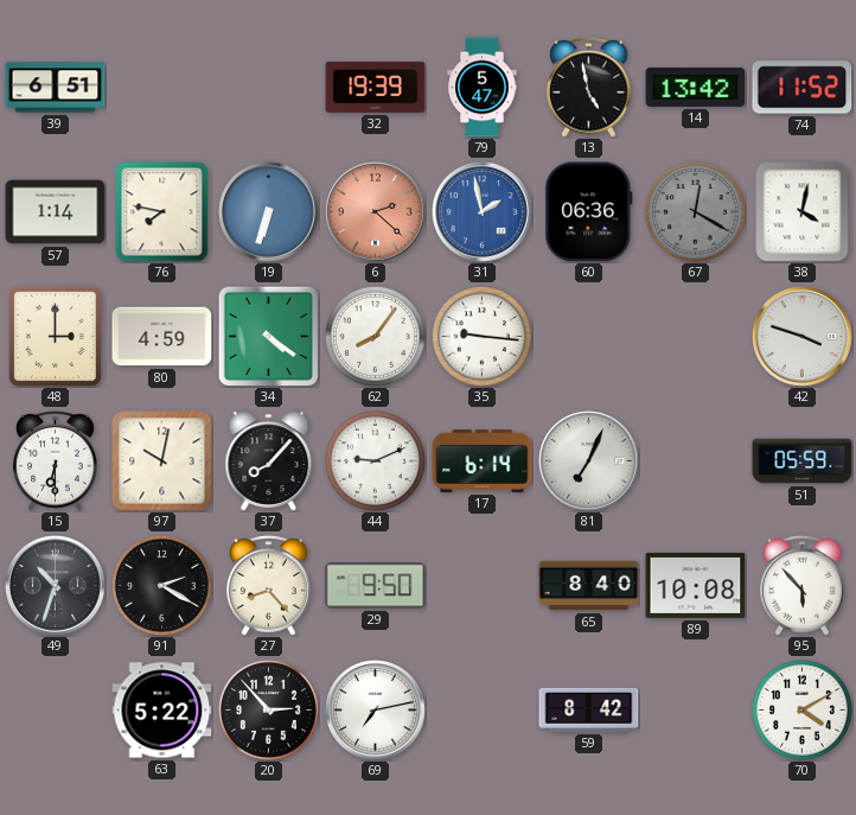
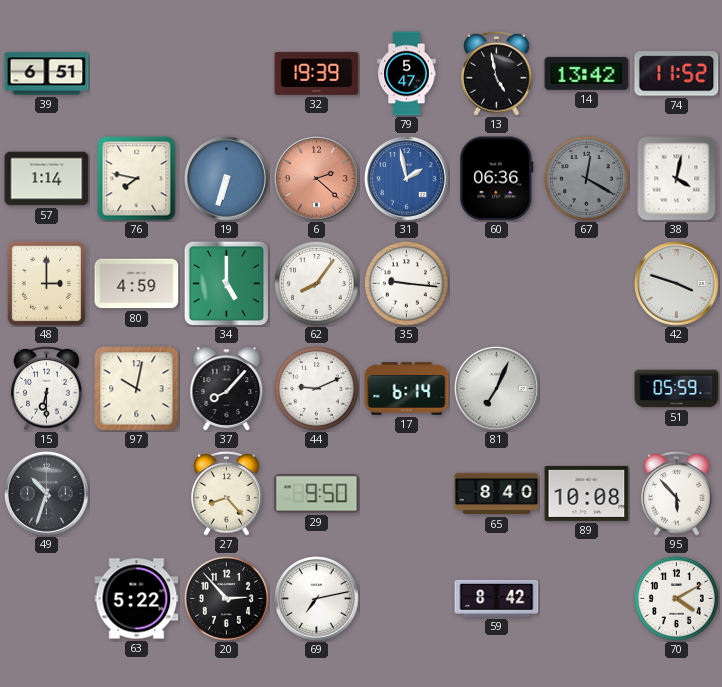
34: 4:21 -> 5:00 (226, 283)
91: 2:20 -> none (161, 585)
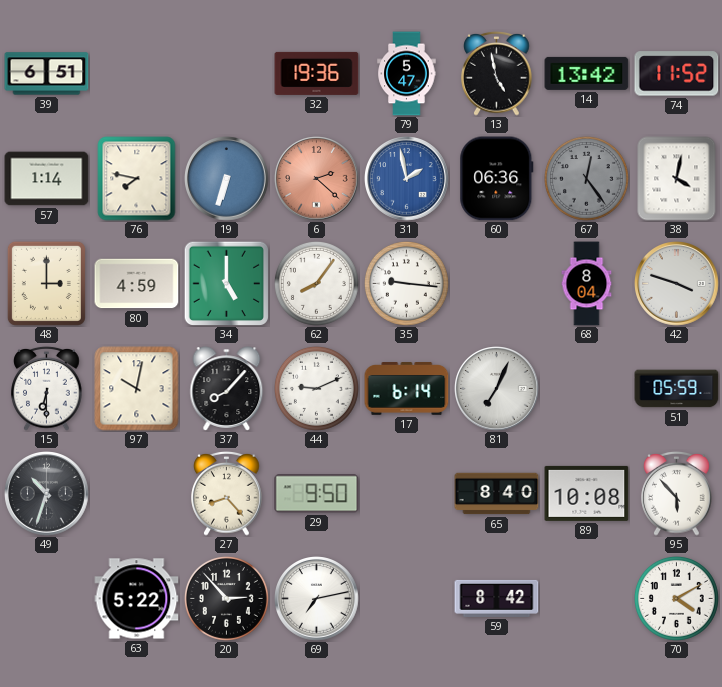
32: 19:39 -> 19:36 (317, 73)
67: 12:20 -> 12:24 (586, 178)
68: none -> 8:04 (587, 284)
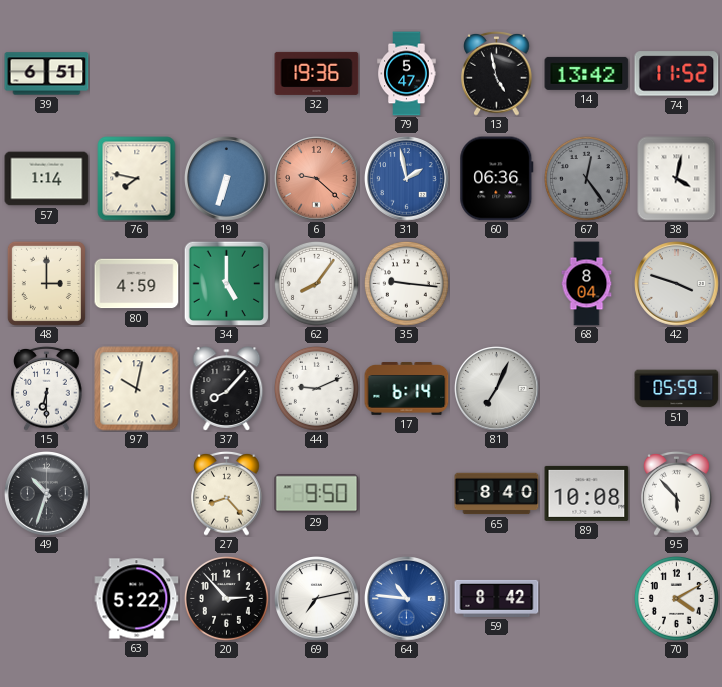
6: 2:22 -> 9:22 (317, 179)
64: none -> 10:46 (407, 599)
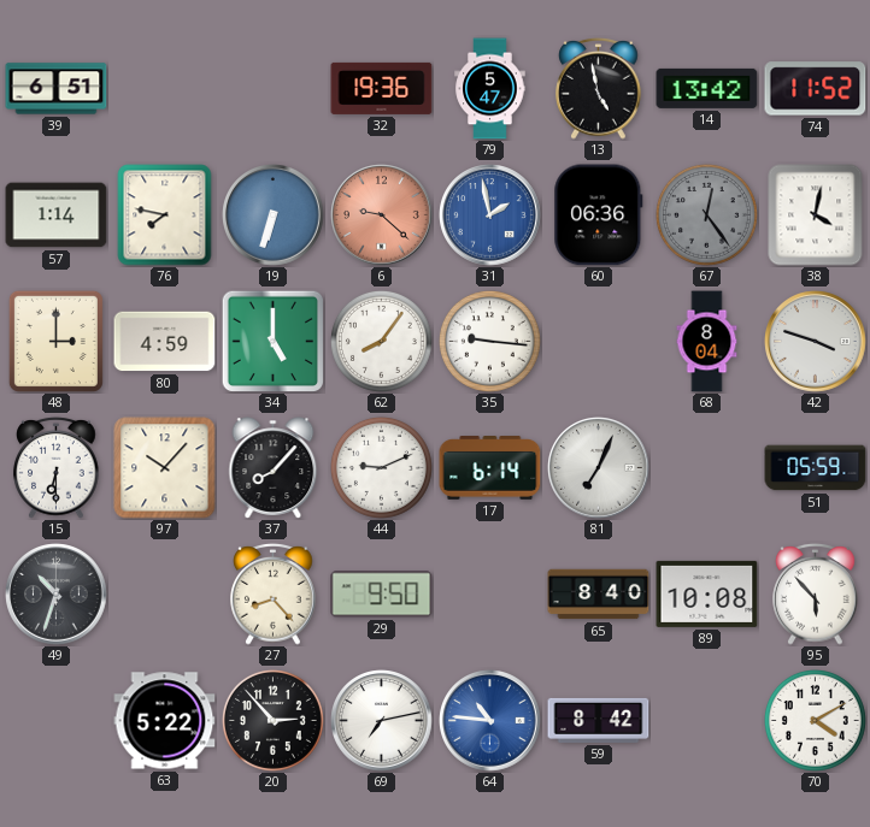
97: 10:02 -> 10:07 (165, 468)
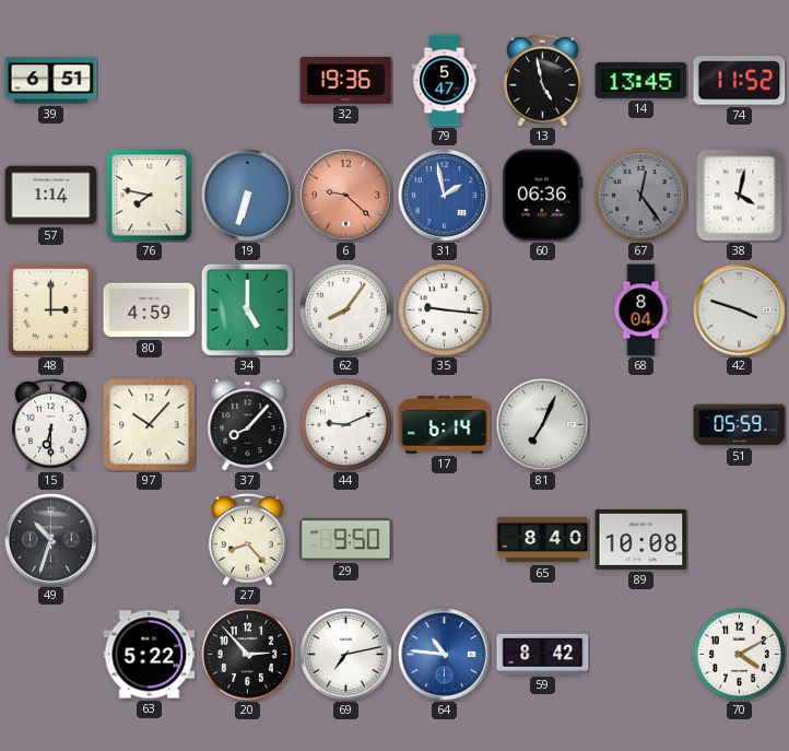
14: 13:42 -> 13:45 (641, 80)
95: 5:53 -> none (816, 593)
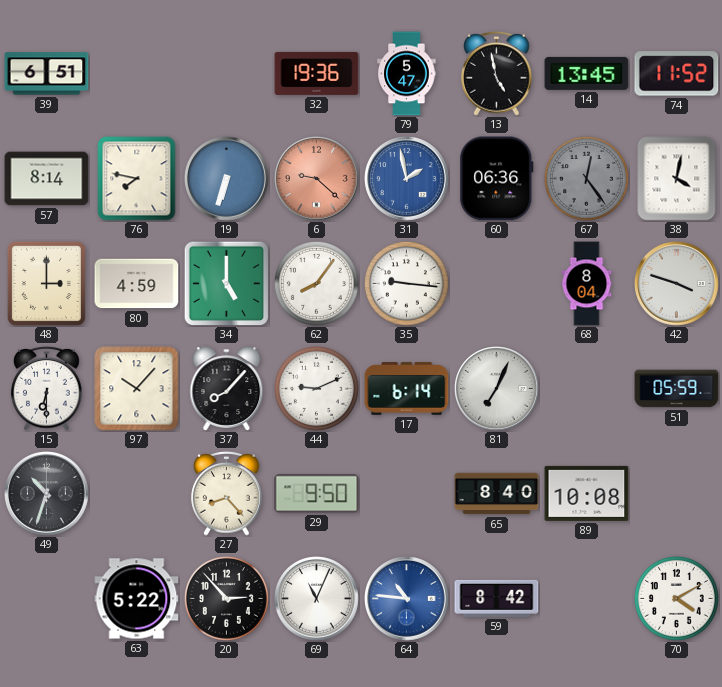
57: 1:14 -> 8:14 (47, 179)
69: 7:13 -> 11:04 (317, 599)
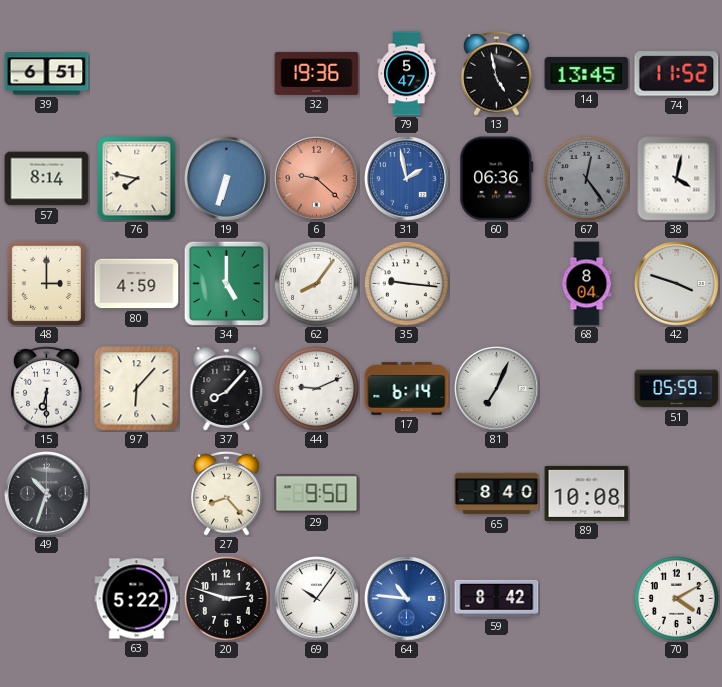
97: 10:07 -> 6:07 (137, 389)
20: 2:53 -> 2:48 (226, 598)
69: 11:04 -> 10:06 (317, 599)
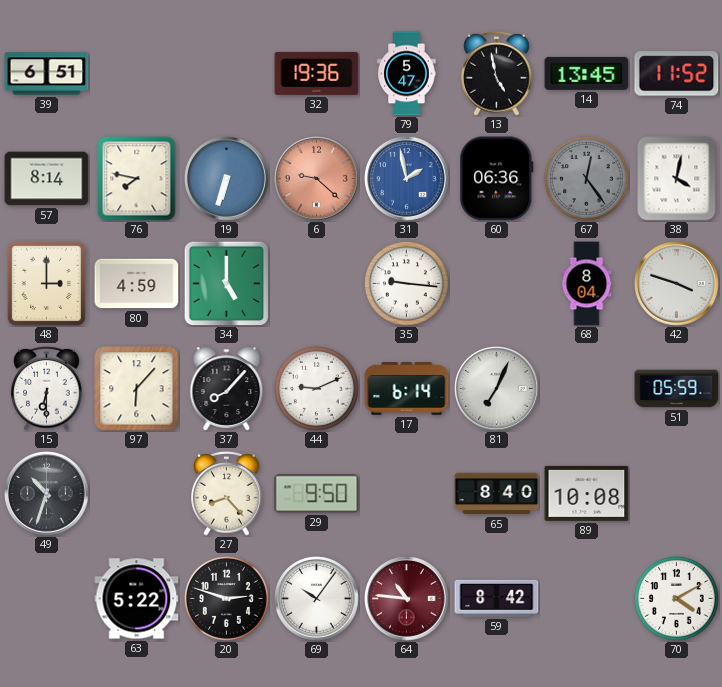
62: 8:06 -> none (316, 283)
64 dial: blue -> burgundy (407, 599)
